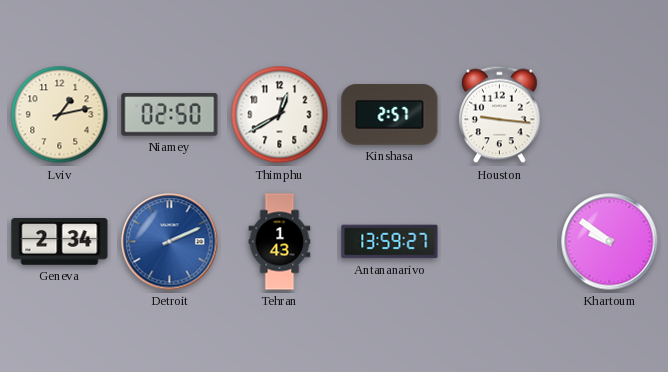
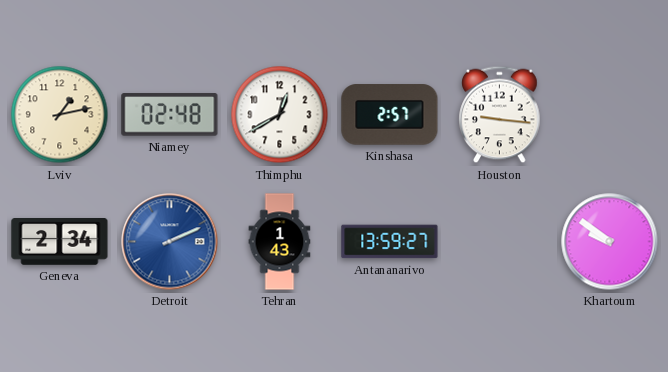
Niamey: 02:50 -> 02:48 (170, 115)
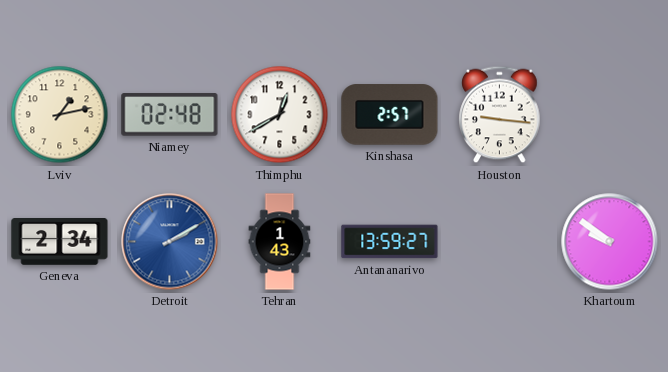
Detroit: 2:11 -> 2:10 (170, 242)
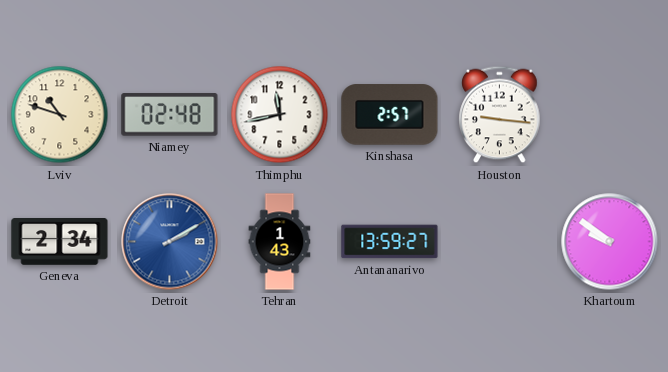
Lviv: 1:13 -> 10:48 (60, 115)
Thimphu: 12:40 -> 11:43 (280, 115)
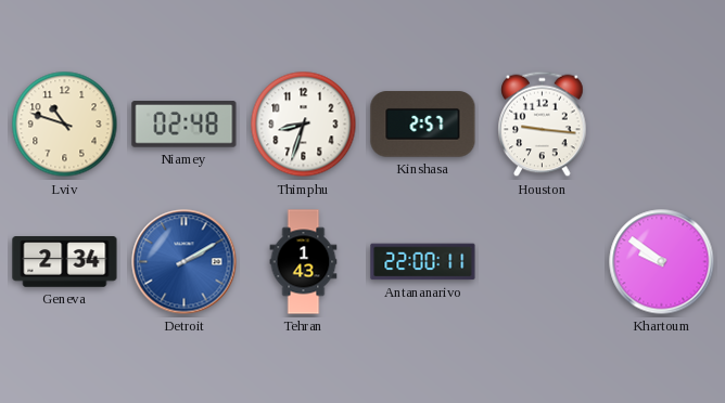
Thimphu: 11:43 -> 8:33 (304, 125)
Antananarivo: 13:59 -> 22:00 (423, 262)
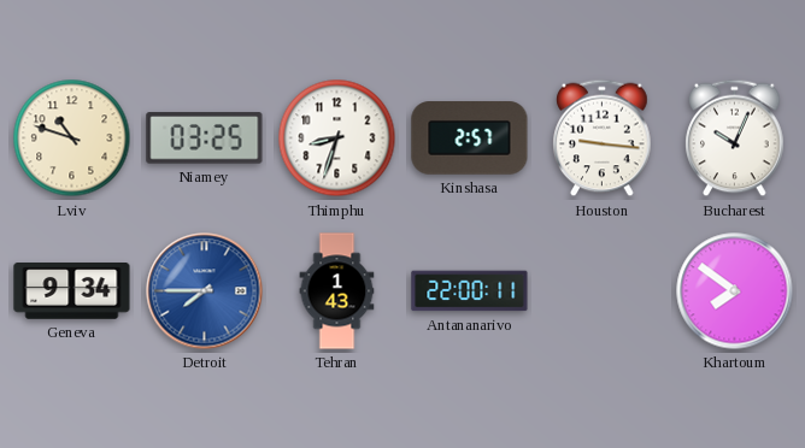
Niamey: 02:48 -> 03:25 (205, 138)
Bucharest: none -> 10:04 (735, 138)
Geneva: 2:34 -> 9:34 (72, 291)
Detroit: 2:10 -> 7:45 (205, 291)
Khartoum: 9:51 -> 7:51 (735, 291)
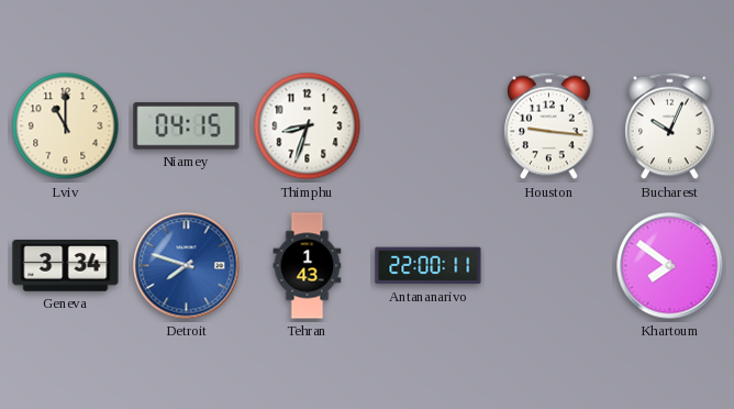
Lviv: 10:48 -> 11:00 (66, 126)
Niamey: 03:25 -> 04:15 (187, 126)
Kinshasa: 2:57 -> none (470, 138)
Geneva: 9:34 -> 3:34 (66, 266)
Detroit: 7:45 -> 7:48 (187, 266)
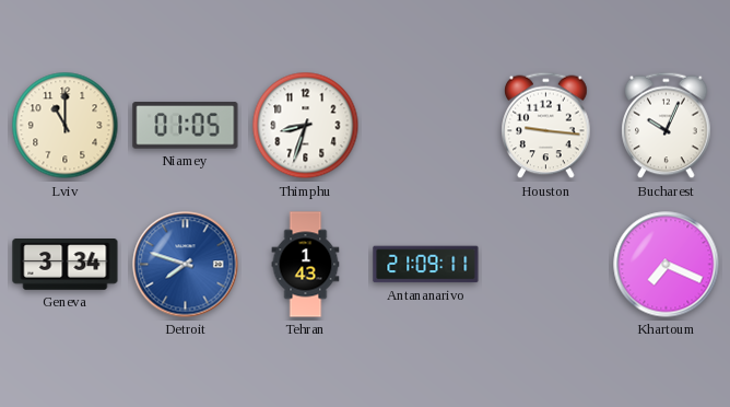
Niamey: 04:15 -> 01:05 (186, 126)
Antananarivo: 22:00 -> 21:09 (426, 265)
Khartoum: 7:51 -> 7:19 (667, 265)
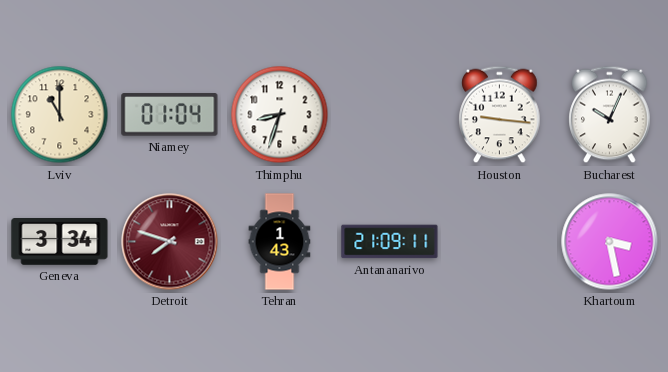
Niamey: 01:05 -> 01:04 (170, 115)
Detroit dial: blue -> burgundy (170, 242)
Khartoum: 7:19 -> 3:28 (610, 242)
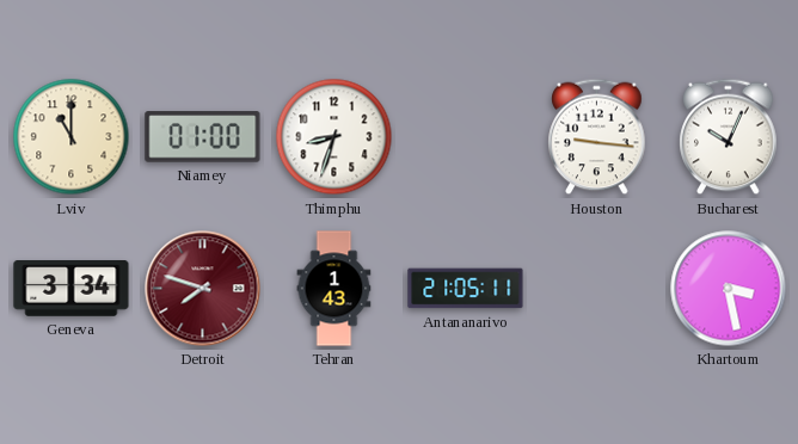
Niamey: 01:04 -> 01:00 (203, 137)
Antananarivo: 21:09 -> 21:05 (466, 289)
